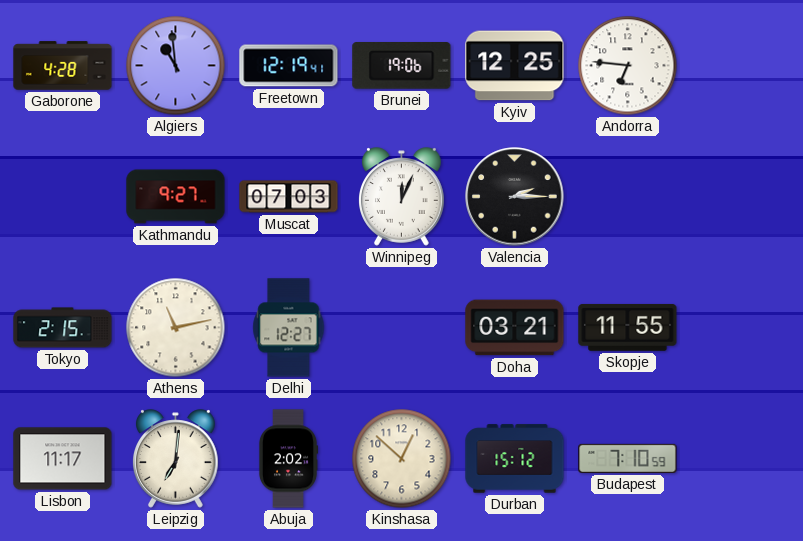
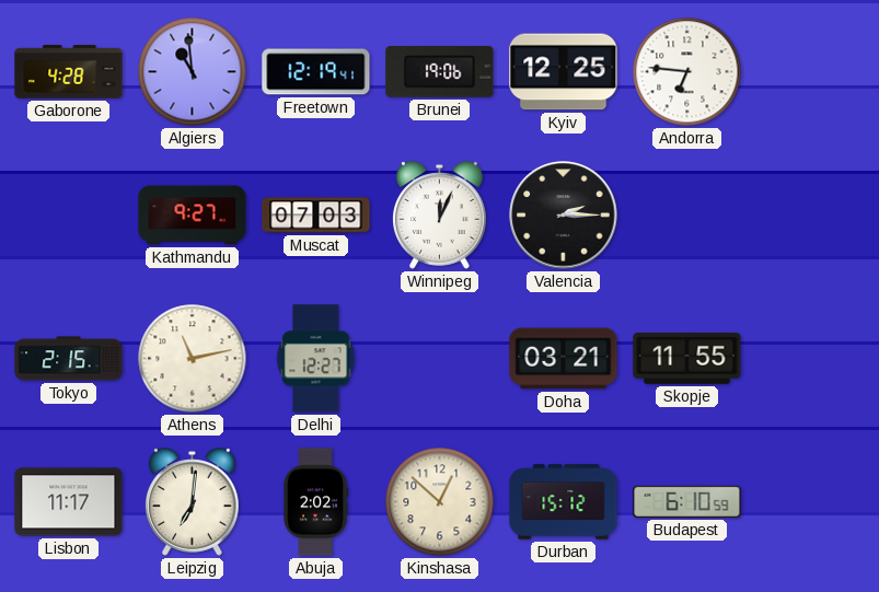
Budapest: 7:10 -> 6:10 (687, 501)
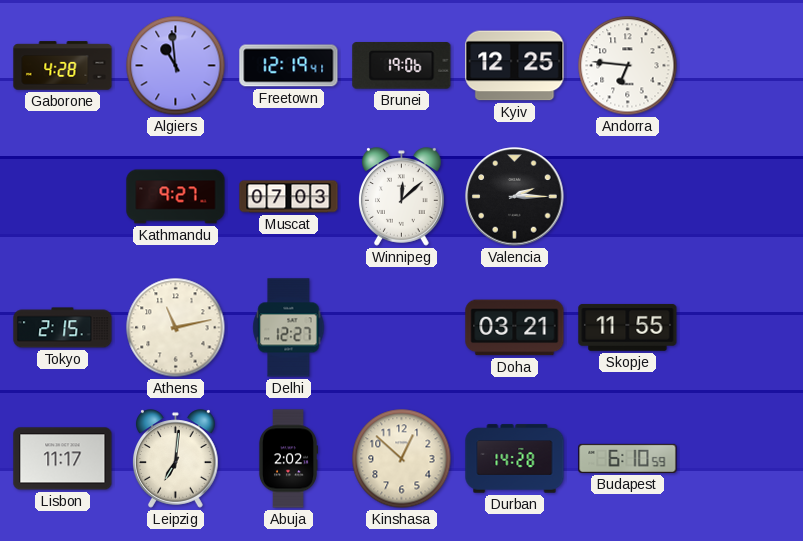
Winnipeg: 12:04 -> 12:08 (402, 197)
Durban: 15:12 -> 14:28 (515, 459)
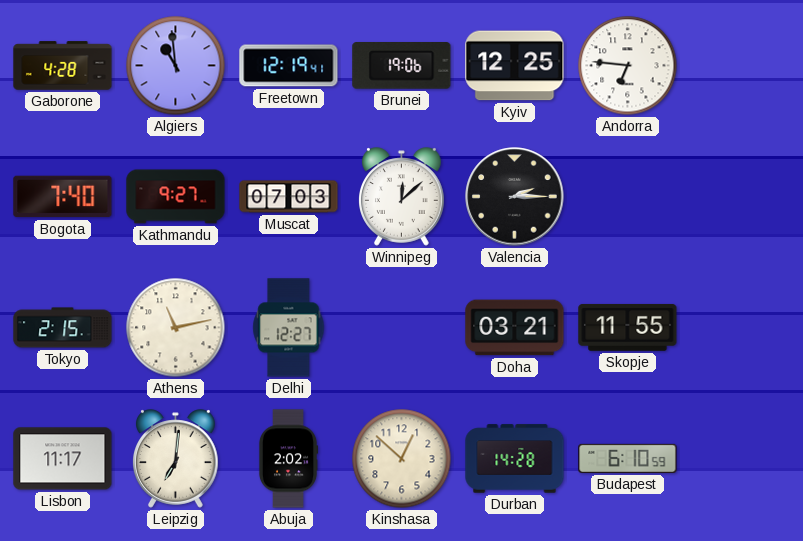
Bogota: none -> 7:40 (63, 197)
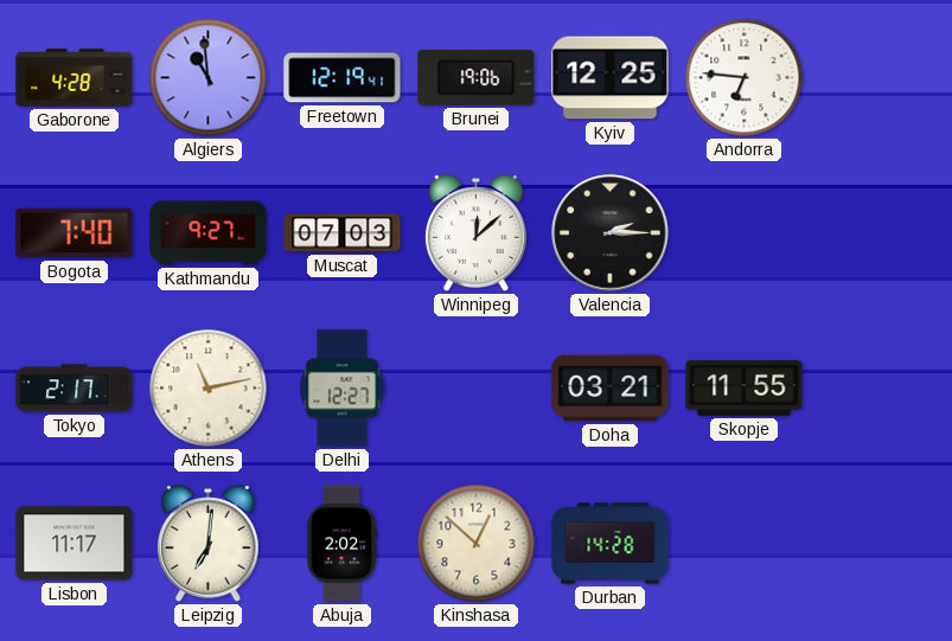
Tokyo: 2:15 -> 2:17 (75, 389)
Budapest: 6:10 -> none (628, 458)
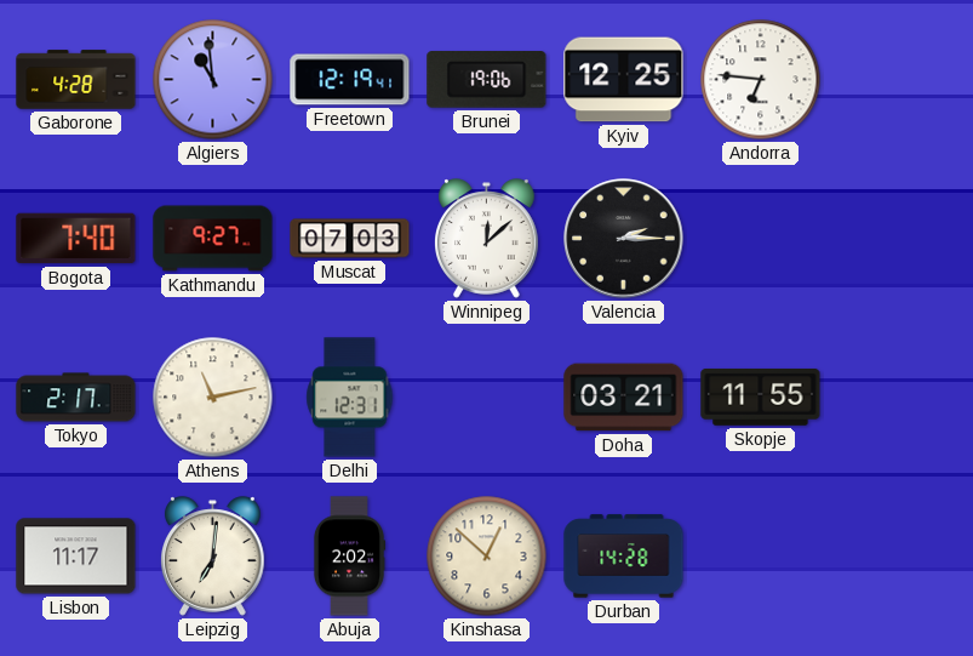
Delhi: 12:27 -> 12:31 (350, 398)
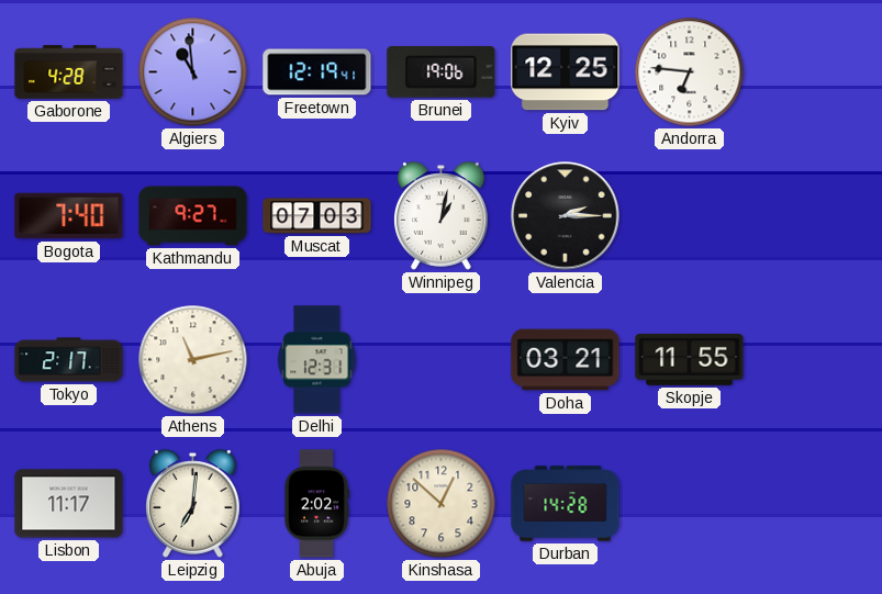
Winnipeg: 12:08 -> 1:02 (442, 216)
